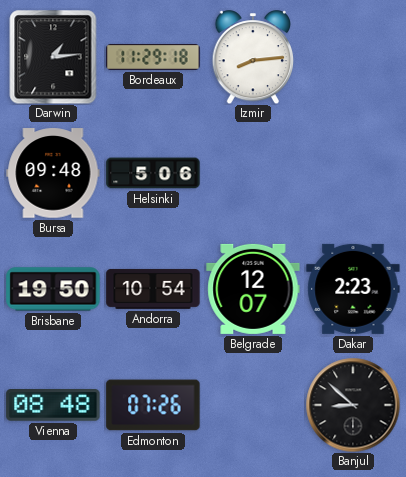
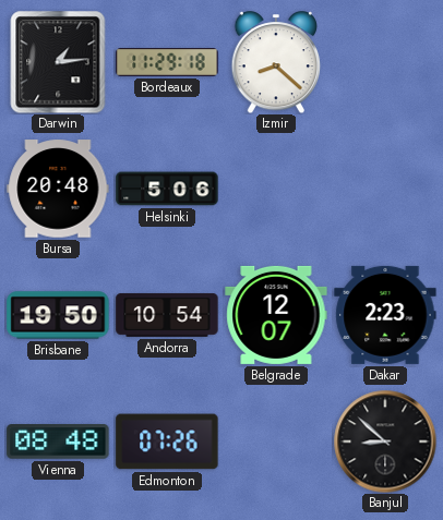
Izmir: 8:14 -> 8:22 (276, 62)
Bursa: 09:48 -> 20:48 (58, 189)
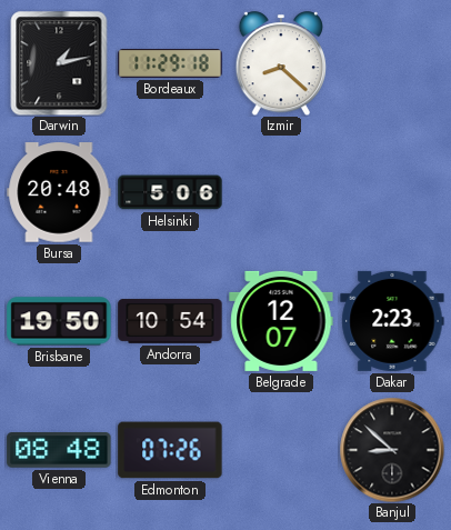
Darwin: 1:14 -> 1:13 (59, 63)
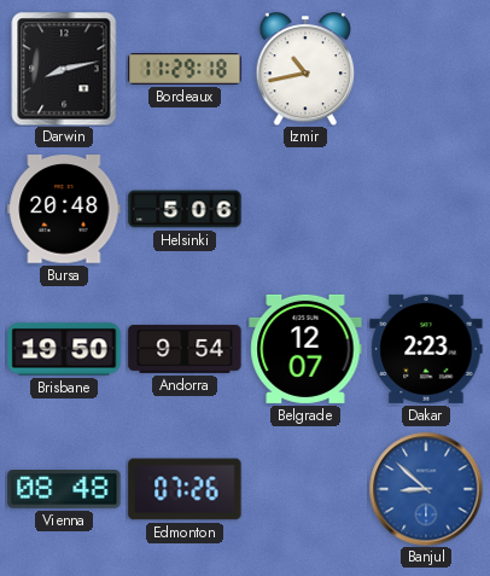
Darwin: 1:13 -> 8:13 (64, 69)
Izmir: 8:22 -> 10:43 (305, 69)
Andorra: 10:54 -> 9:54 (185, 349)
Banjul dial: black -> blue (426, 489)
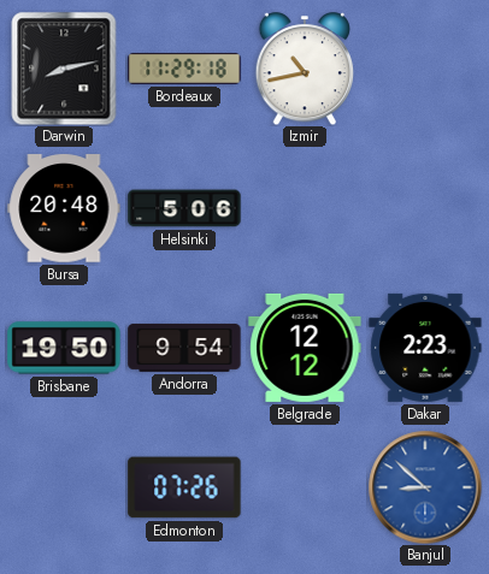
Belgrade: 12:07 -> 12:12 (305, 348)
Vienna: 08:48 -> none (64, 489)
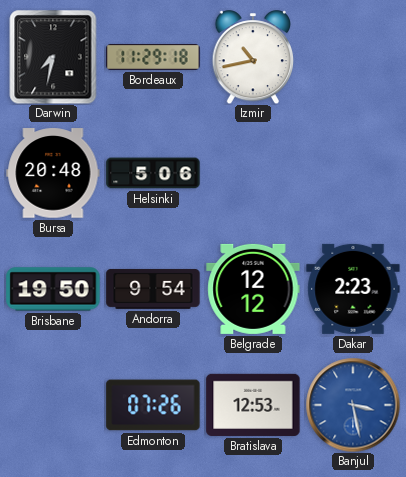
Darwin: 8:13 -> 7:32 (53, 57)
Bratislava: none -> 12:53 (253, 405)
Banjul: 8:52 -> 3:28 (353, 405)
